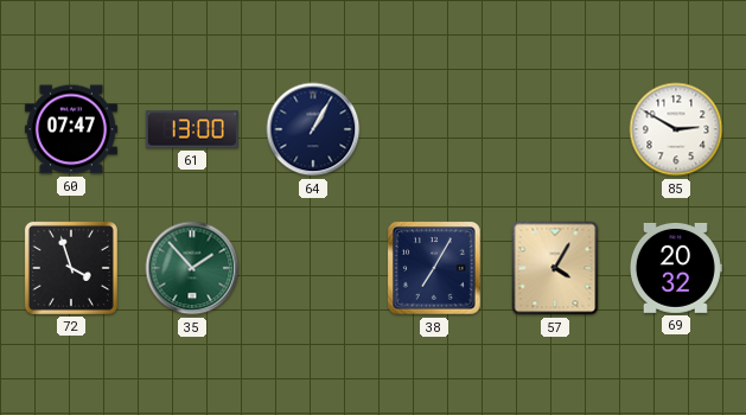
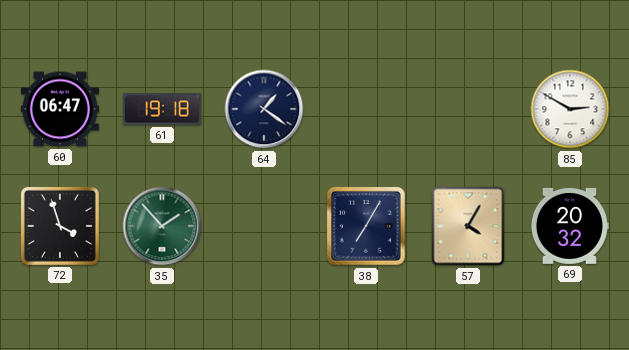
60: 07:47 -> 06:47 (60, 109)
61: 13:00 -> 19:18 (162, 109)
64: 1:05 -> 1:21 (264, 109)
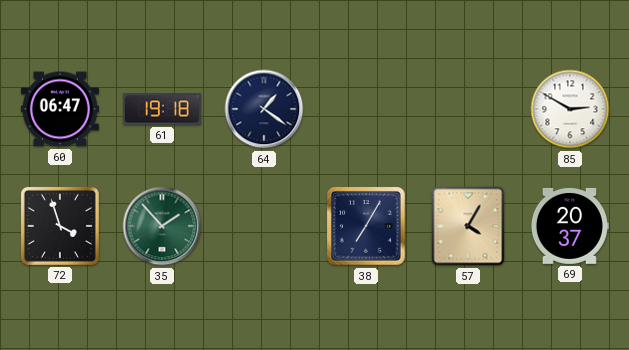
69: 20:32 -> 20:37 (569, 226)
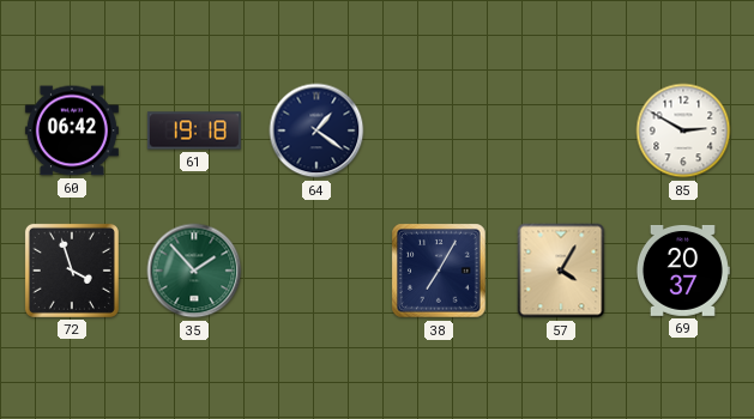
60: 06:47 -> 06:42 (72, 130)
